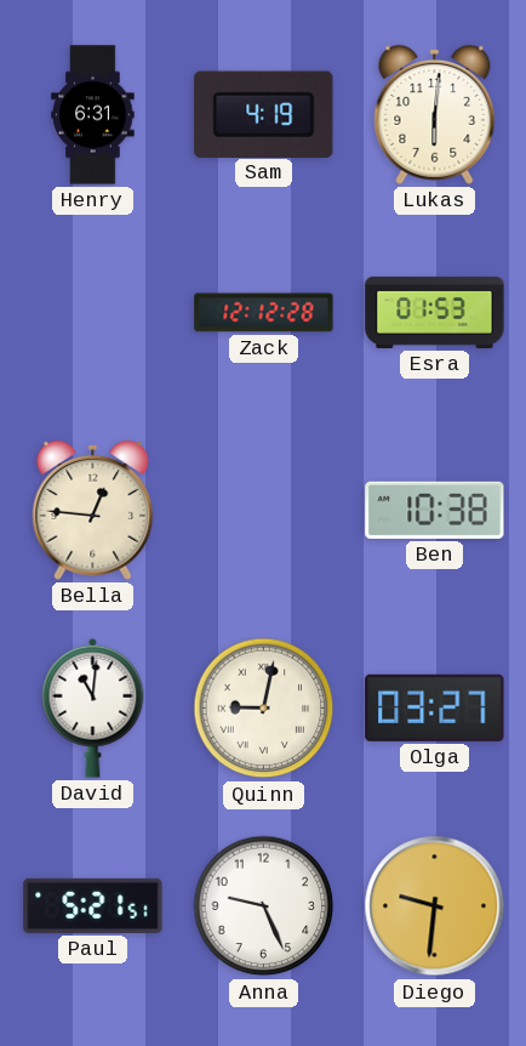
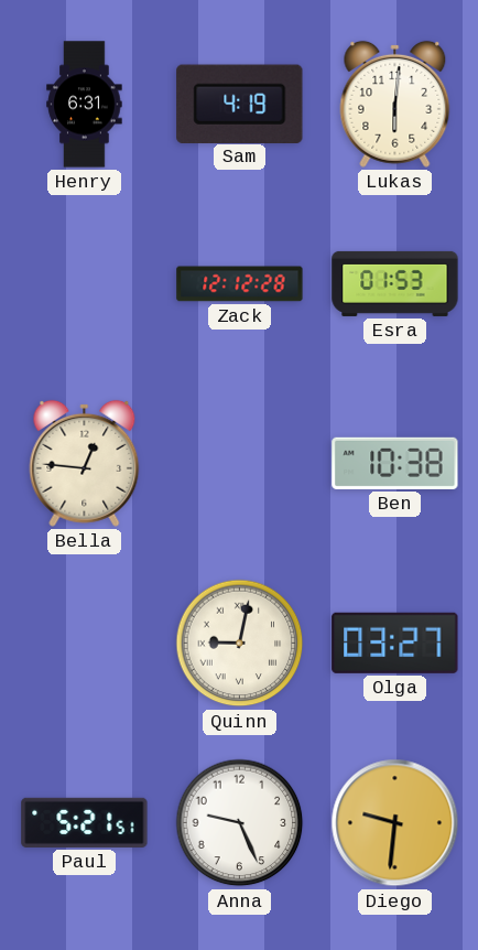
David: 11:01 -> none (93, 707)
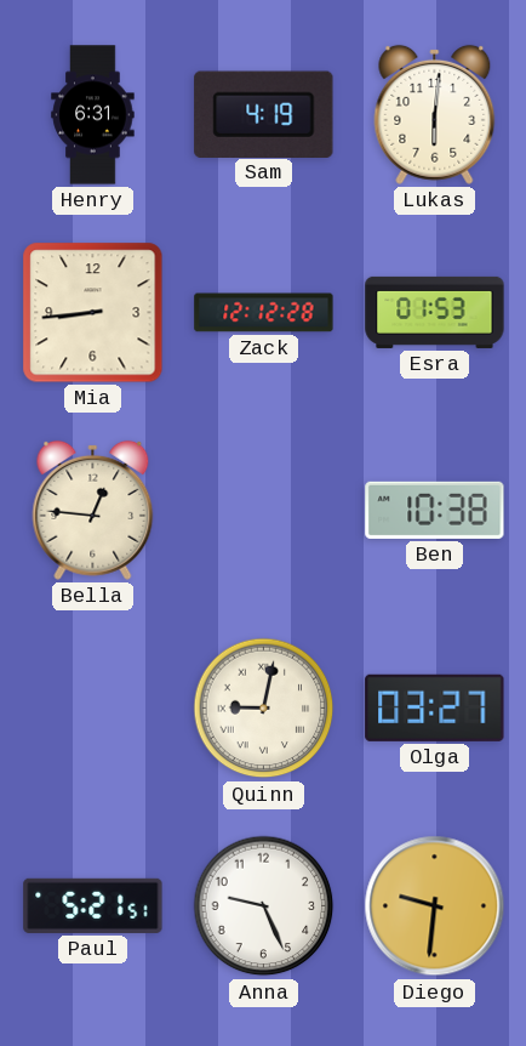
Mia: none -> 8:44 (93, 313)
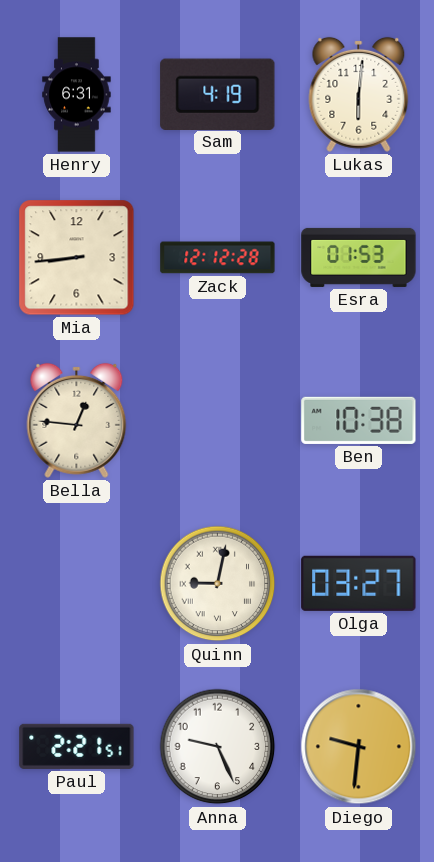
Paul: 5:21 -> 2:21 (77, 746)
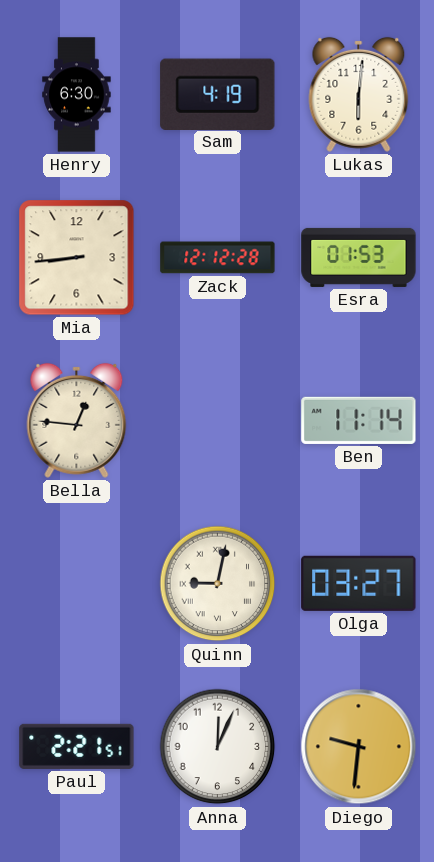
Henry: 6:31 -> 6:30 (77, 95)
Ben: 10:38 -> 11:14 (359, 420)
Anna: 9:26 -> 12:04 (218, 747)
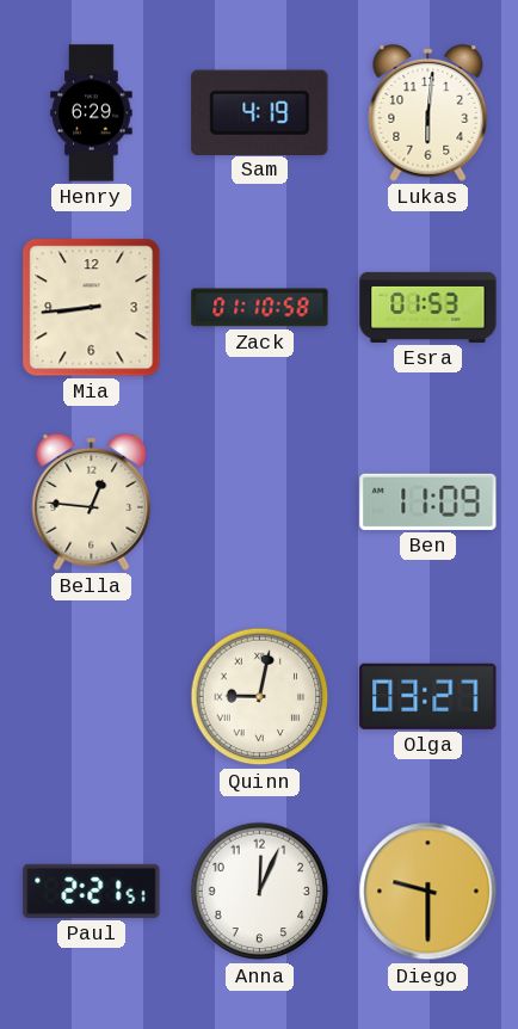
Henry: 6:30 -> 6:29 (92, 113)
Zack: 12:12 -> 01:10 (260, 308)
Ben: 11:14 -> 11:09 (428, 501)
Diego: 9:31 -> 9:30 (428, 892)
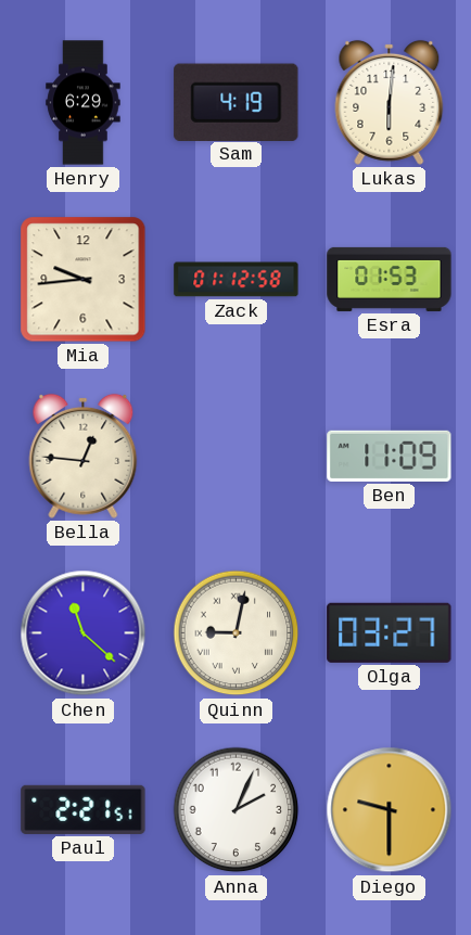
Mia: 8:44 -> 9:44 (84, 280)
Zack: 01:10 -> 01:12 (237, 280)
Chen: none -> 11:22 (84, 633)
Anna: 12:04 -> 2:04 (237, 810)
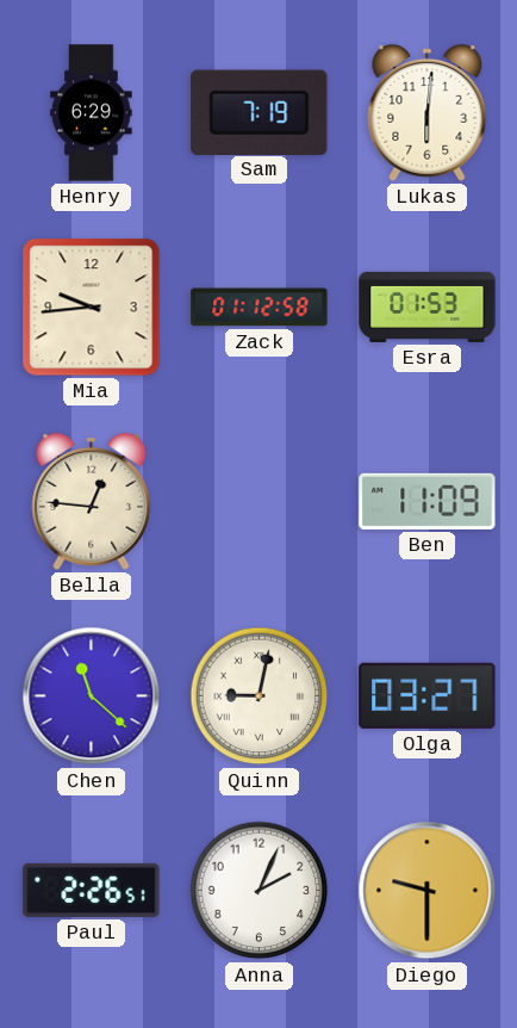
Sam: 4:19 -> 7:19 (260, 112)
Paul: 2:21 -> 2:26 (92, 890)
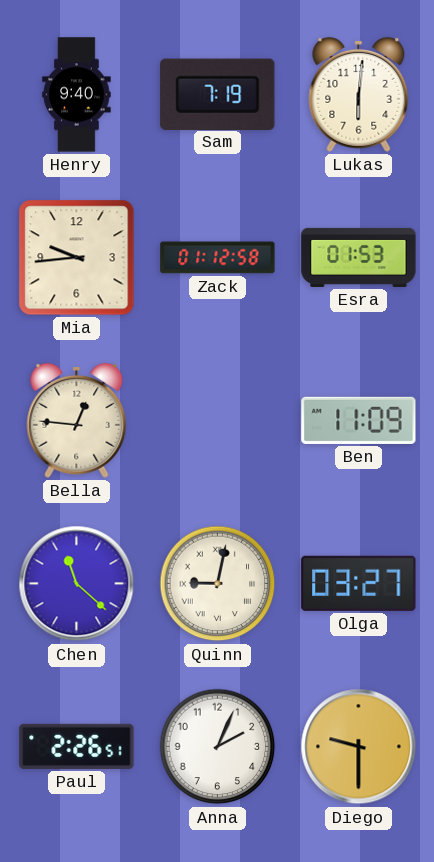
Henry: 6:29 -> 9:40 (77, 95)
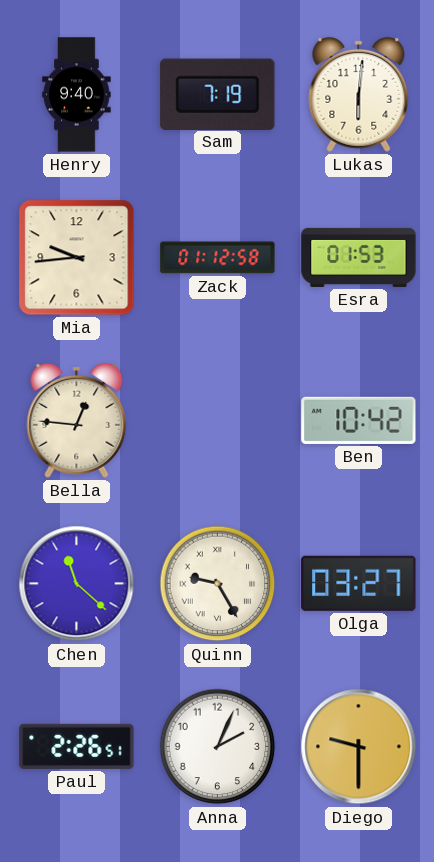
Ben: 11:09 -> 10:42 (359, 420)
Quinn: 9:02 -> 9:25 (218, 584)
